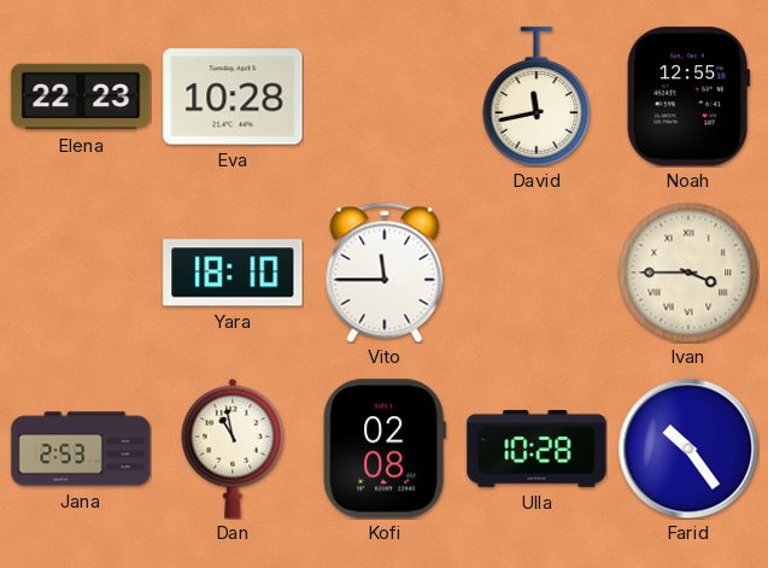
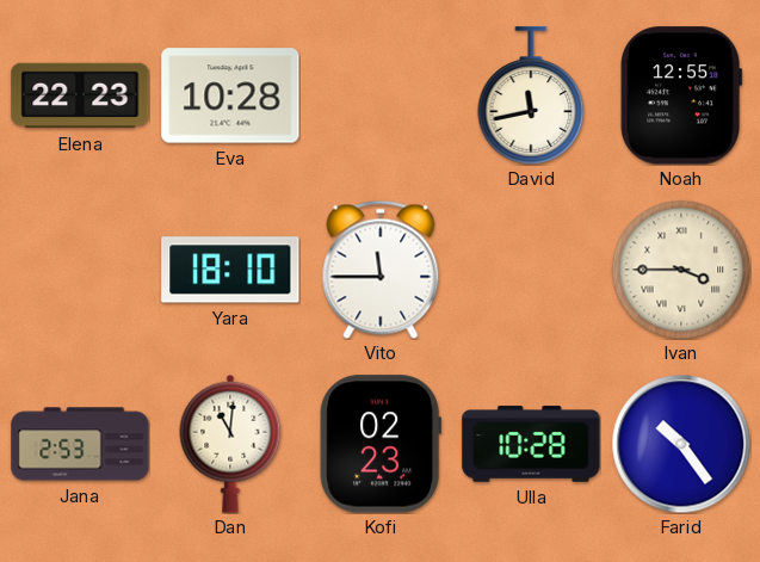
Dan: 10:58 -> 11:01 (230, 444)
Kofi: 02:08 -> 02:23 (381, 444)
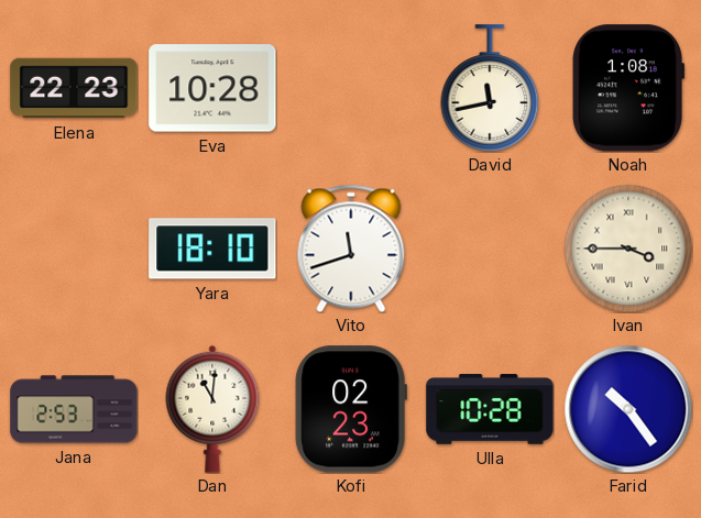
Noah: 12:55 -> 1:08 (628, 88)
Vito: 11:45 -> 11:42 (351, 249)
